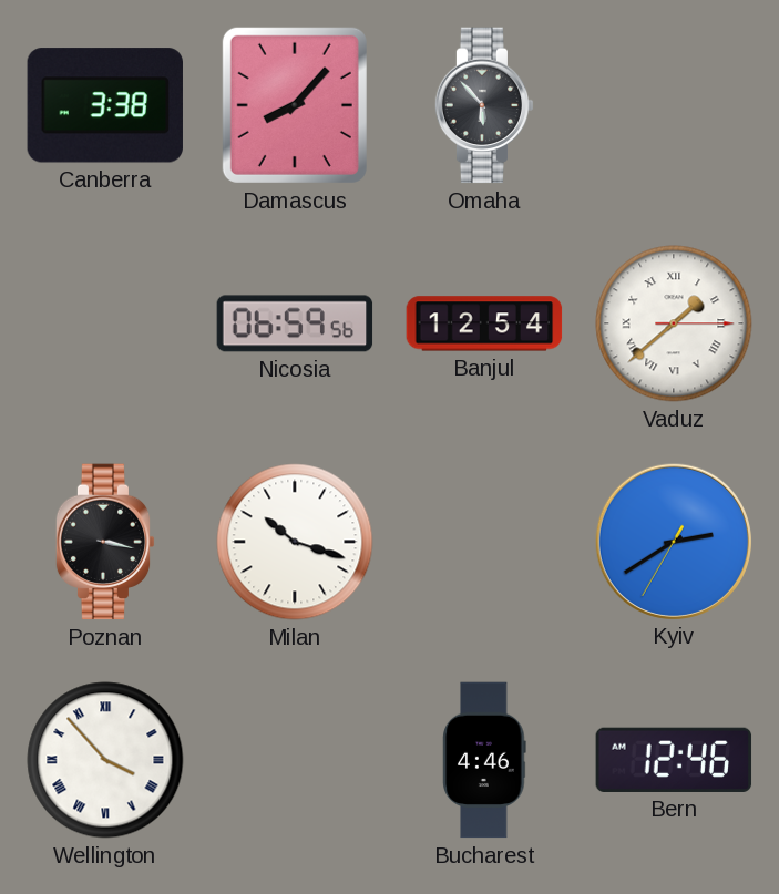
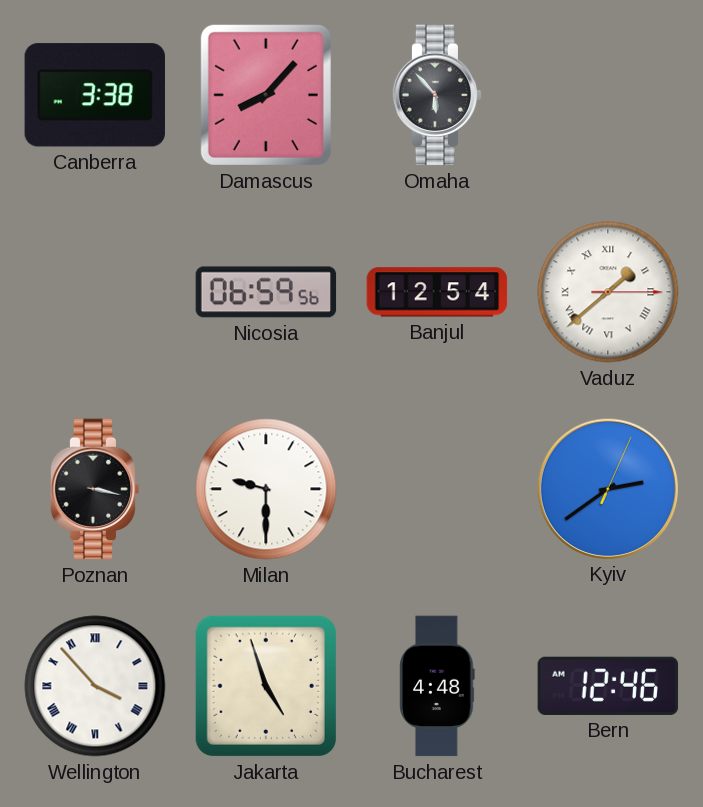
Milan: 10:18 -> 9:30 (266, 489)
Kyiv: 2:39:35 -> 2:39:04 (607, 488)
Jakarta: none -> 4:57 (266, 686)
Bucharest: 4:46 -> 4:48 (437, 686)
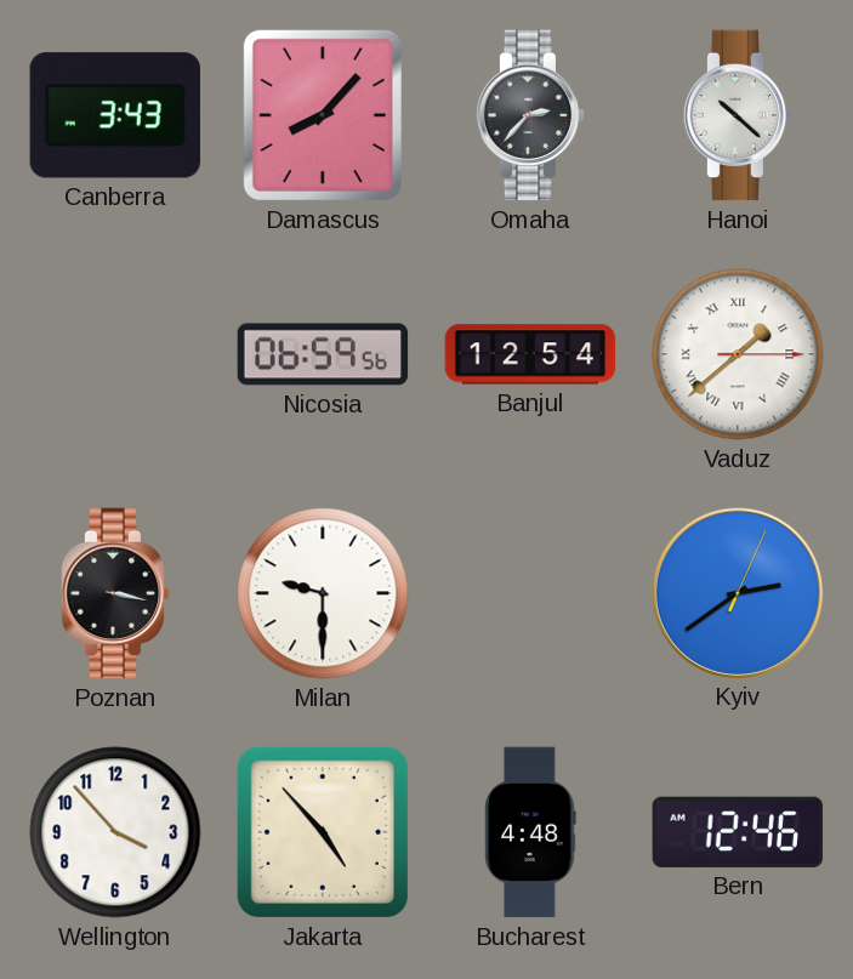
Canberra: 3:38 -> 3:43 (115, 115)
Omaha: 5:53 -> 2:37 (530, 115)
Hanoi: none -> 10:22 (738, 115)
Wellington numerals: Roman -> Arabic (115, 832)
Jakarta: 4:57 -> 4:53 (323, 832)
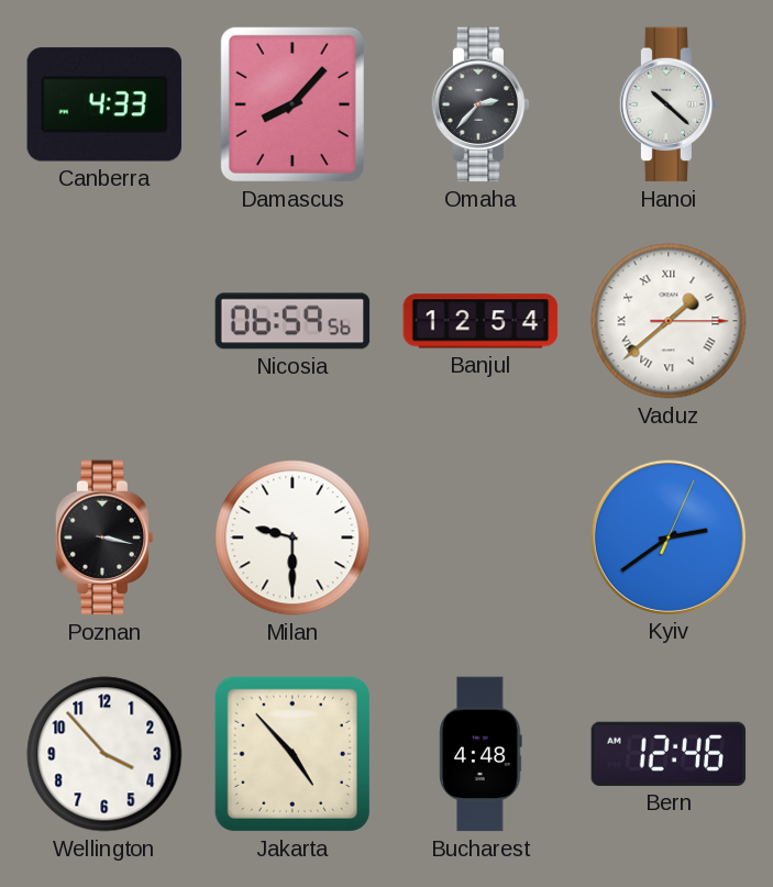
Canberra: 3:43 -> 4:33 (104, 104)
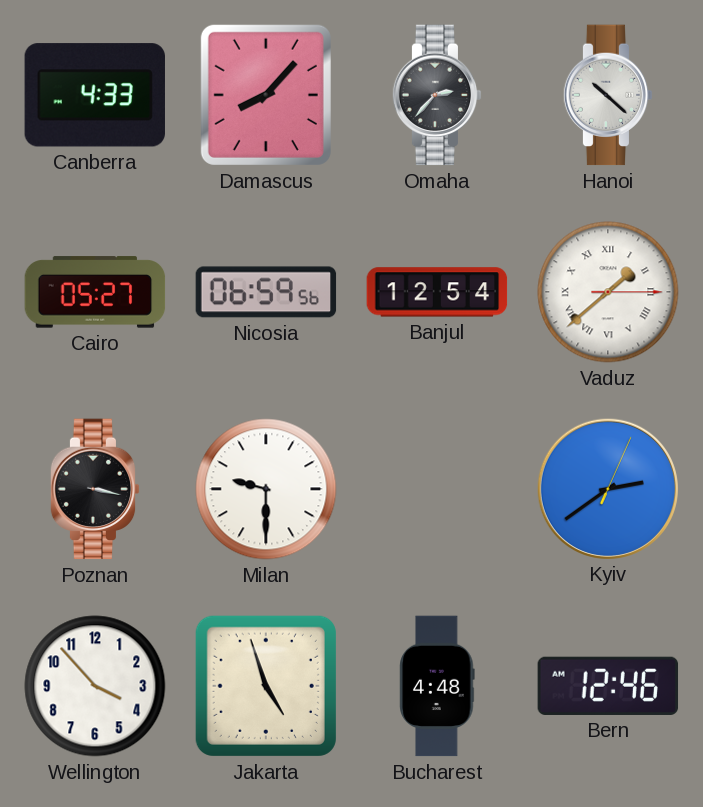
Cairo: none -> 05:27 (95, 292)
Jakarta: 4:53 -> 4:57 (266, 686)
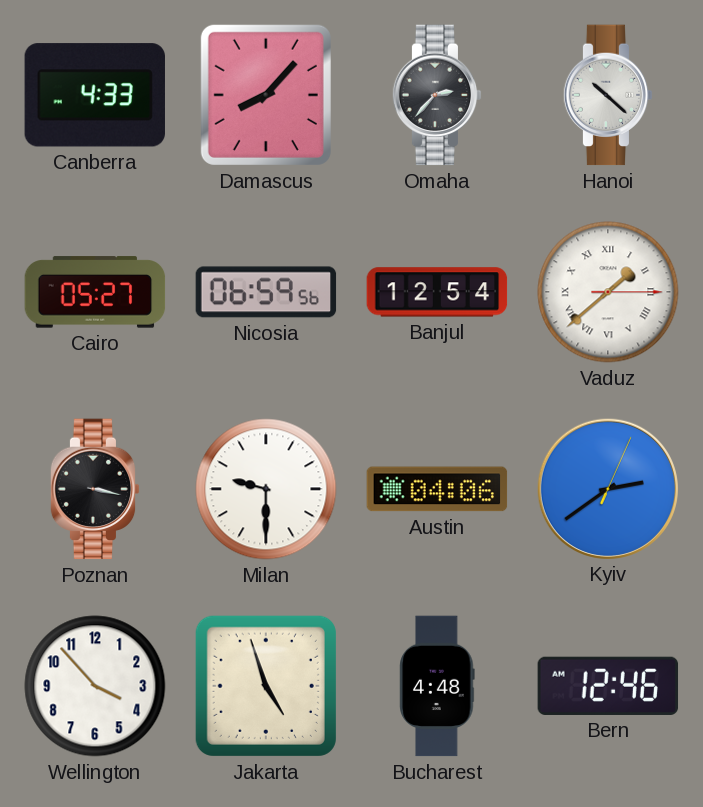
Austin: none -> 04:06 (437, 489)
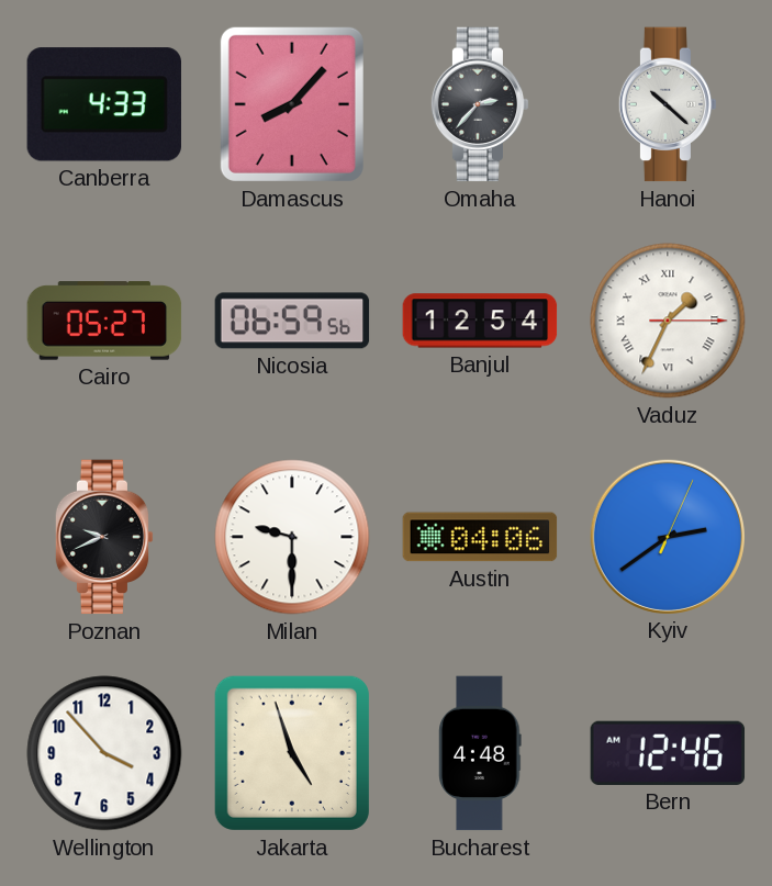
Vaduz: 1:38 -> 1:34 (668, 321)
Poznan: 3:17 -> 9:41 (104, 537)
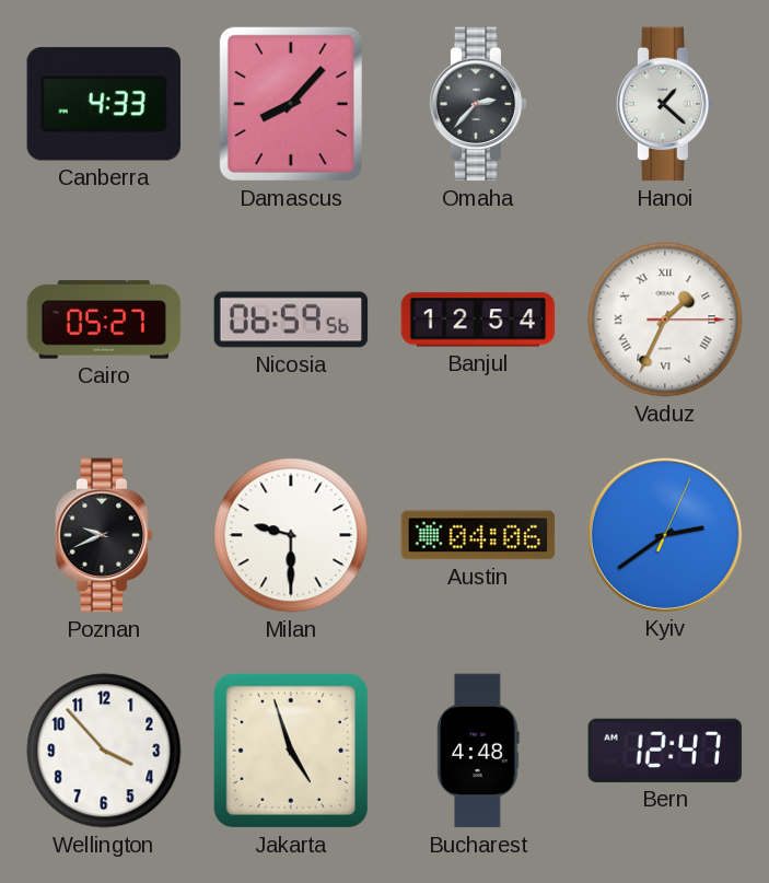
Hanoi: 10:22 -> 1:22 (665, 104)
Bern: 12:46 -> 12:47 (665, 751)
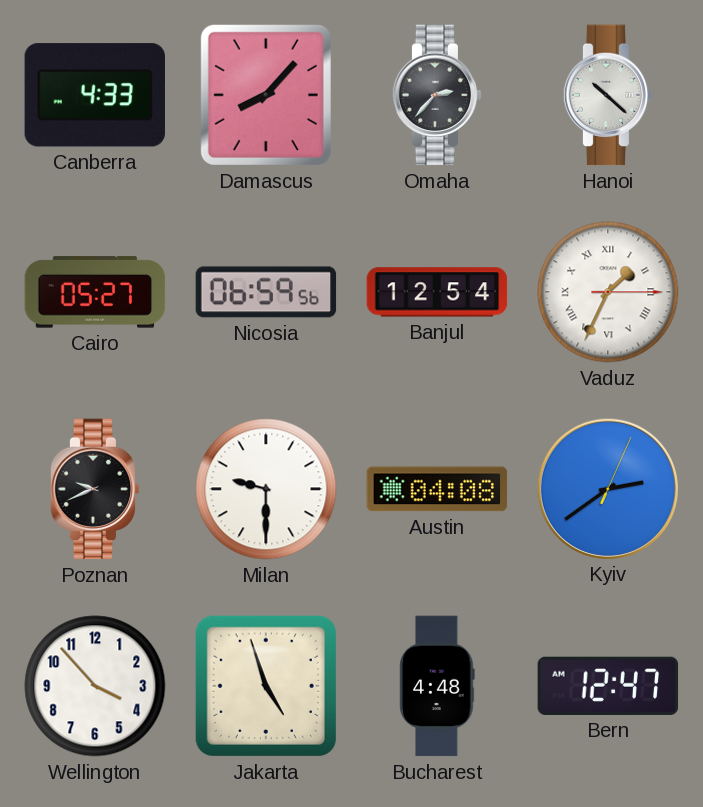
Hanoi: 1:22 -> 10:22 (608, 95)
Austin: 04:06 -> 04:08 (437, 489)
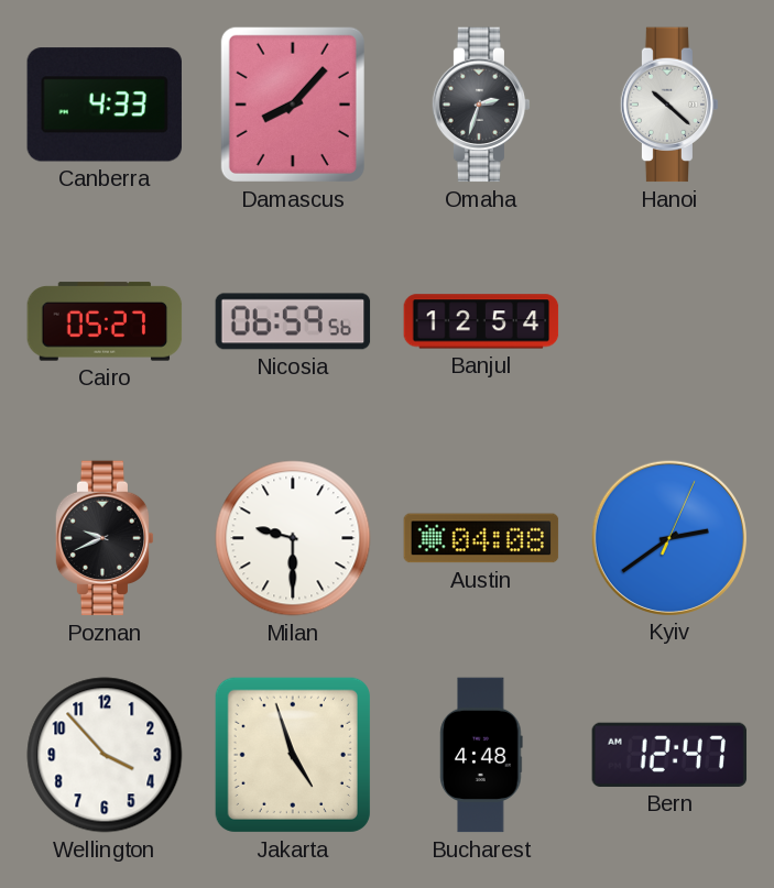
Omaha: 2:37 -> 2:33 (481, 105)
Vaduz: 1:34 -> none (608, 292)
